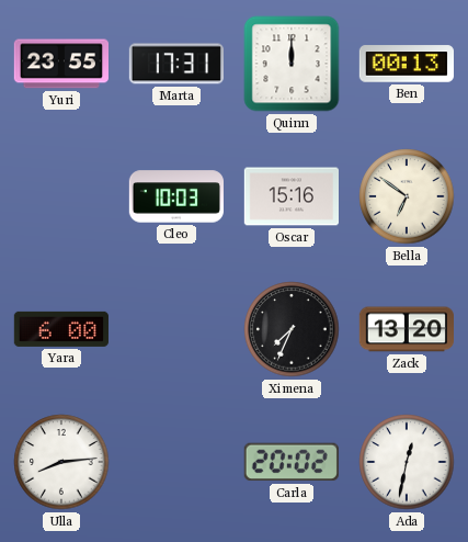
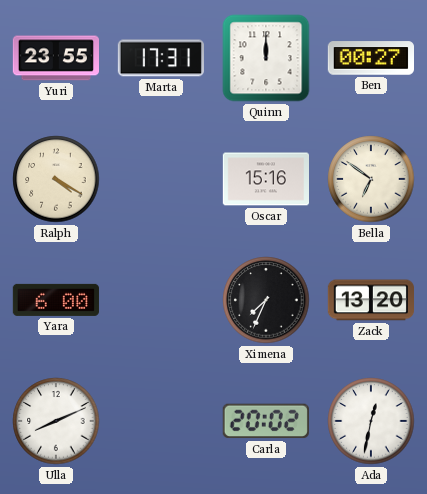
Ben: 00:13 -> 00:27 (370, 58)
Ralph: none -> 4:20 (56, 179)
Cleo: 10:03 -> none (175, 196)
Ulla: 8:14 -> 8:11 (56, 421)
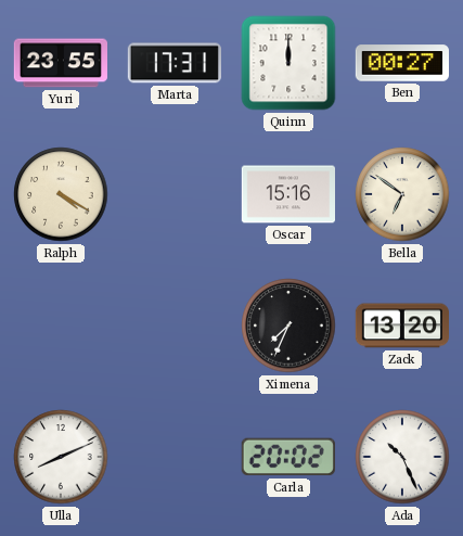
Yara: 6:00 -> none (55, 300)
Ada: 12:32 -> 10:26 (402, 457)
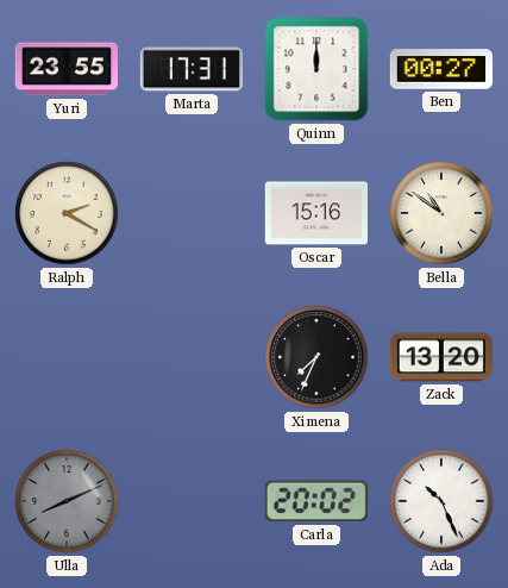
Ralph: 4:20 -> 2:20 (67, 213)
Bella: 6:51 -> 10:51 (441, 213)
Ulla dial: white -> grey (67, 501)
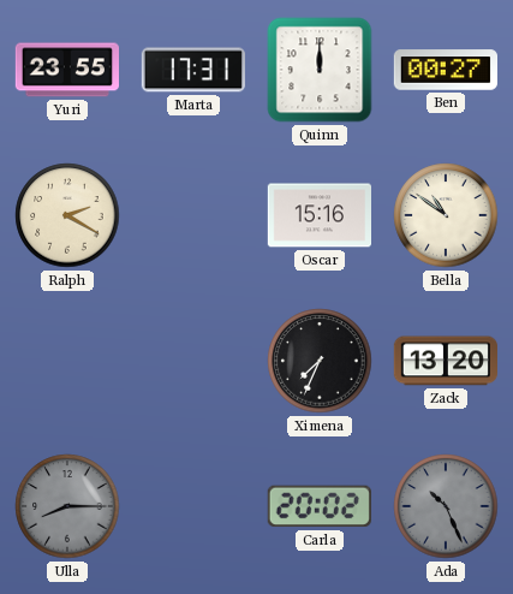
Ulla: 8:11 -> 8:15 (67, 506)
Ada dial: white -> grey (446, 506)
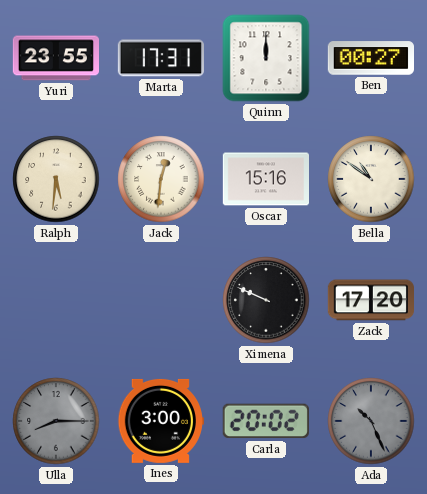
Ralph: 2:20 -> 5:31 (56, 179)
Jack: none -> 12:31 (161, 179)
Ximena: 7:34 -> 9:49 (266, 300)
Zack: 13:20 -> 17:20 (370, 300)
Ines: none -> 3:00 (160, 421)
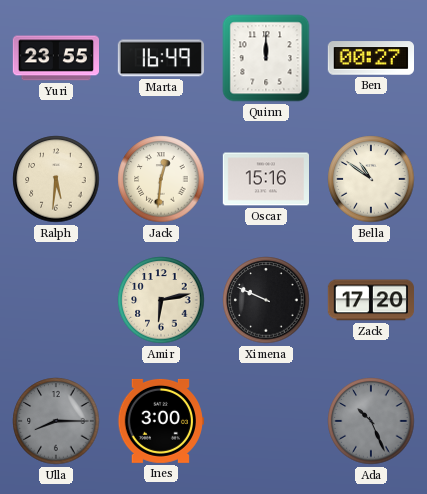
Marta: 17:31 -> 16:49 (161, 58)
Amir: none -> 6:13 (161, 300)
Carla: 20:02 -> none (266, 421)
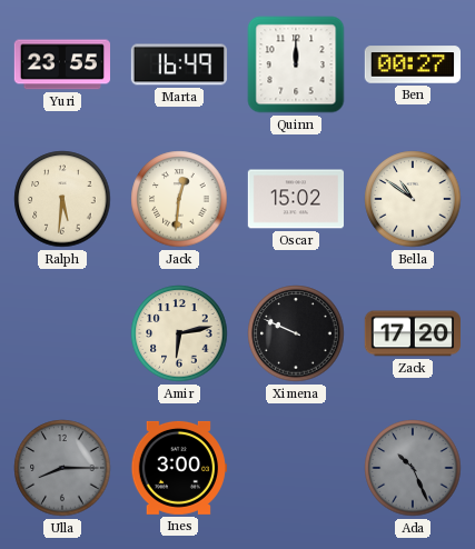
Oscar: 15:16 -> 15:02 (295, 199)
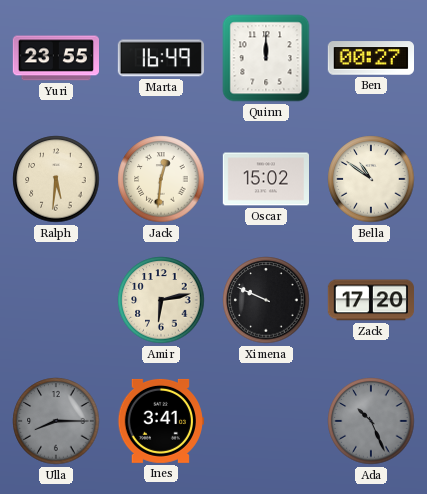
Ines: 3:00 -> 3:41 (160, 421)
